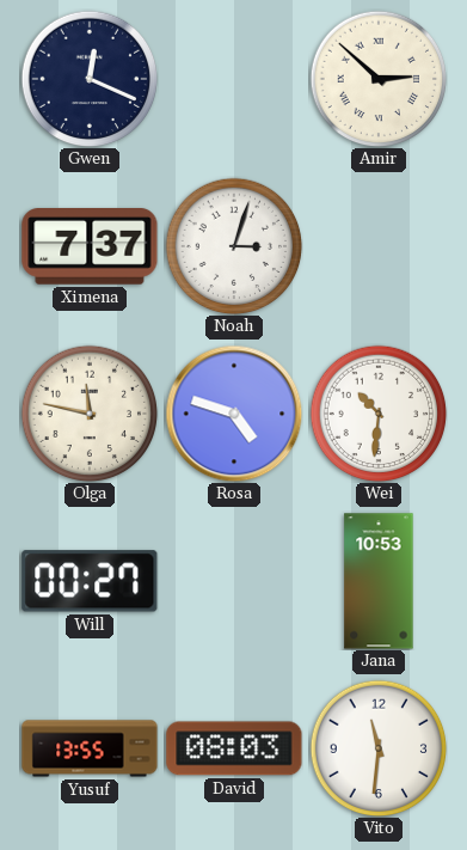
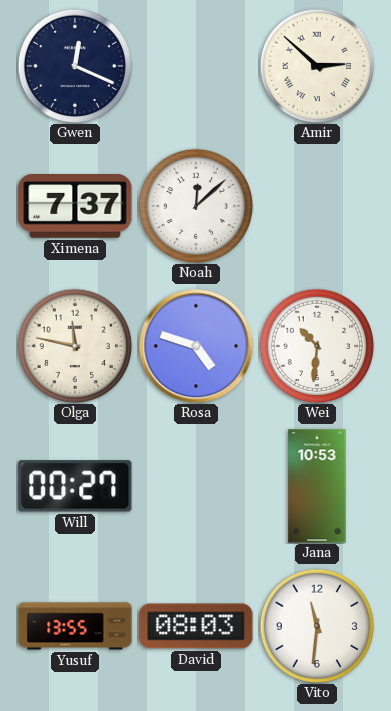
Noah: 3:03 -> 12:08 (196, 206)
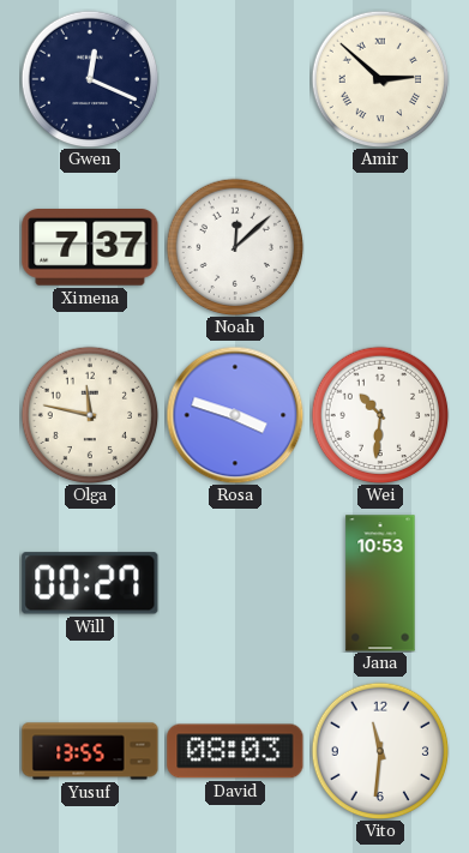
Rosa: 4:48 -> 3:48 (235, 415)
